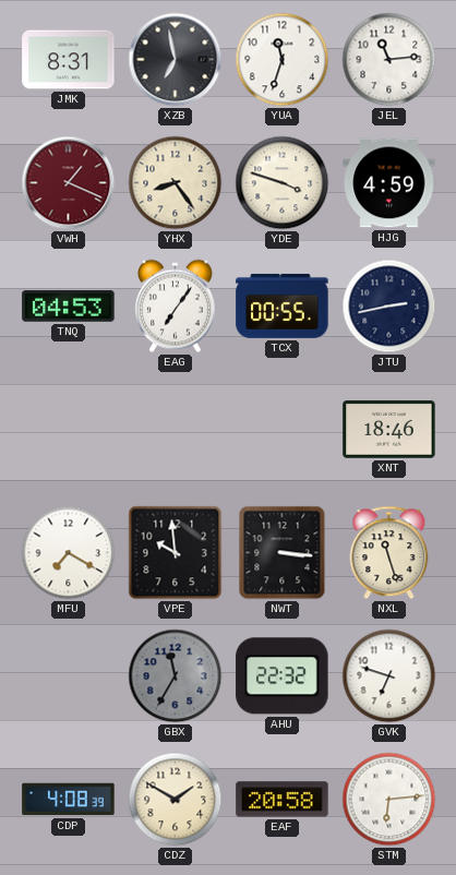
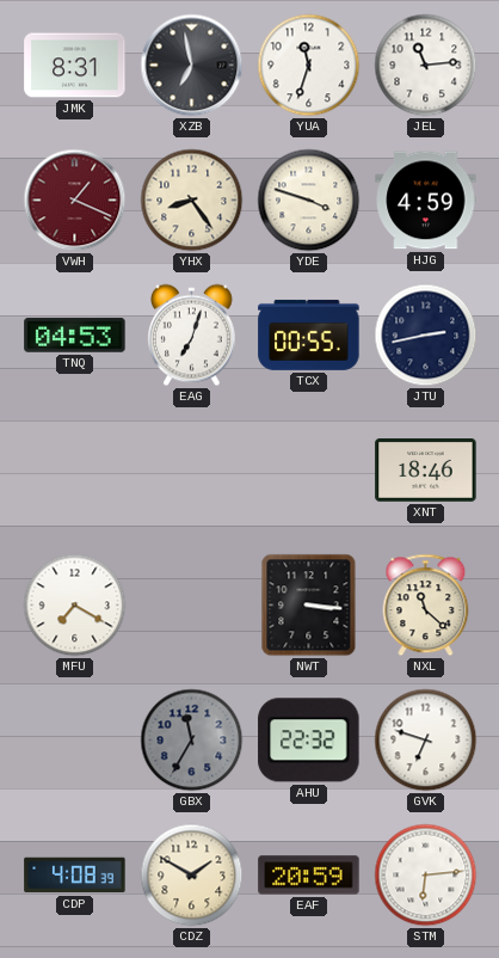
EAG: 7:06 -> 7:03 (192, 336)
VPE: 9:59 -> none (176, 553)
NXL: 11:27 -> 11:22 (426, 606)
EAF: 20:58 -> 20:59 (309, 876)
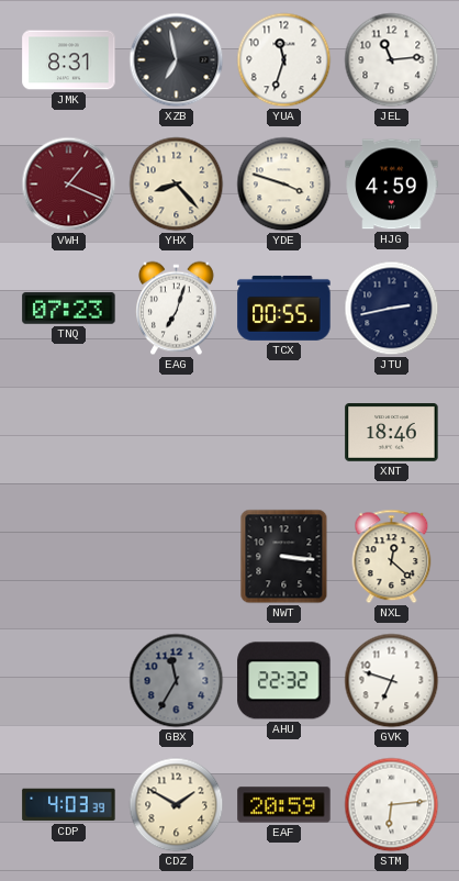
YHX: 8:24 -> 8:23 (177, 185)
TNQ: 04:53 -> 07:23 (69, 309)
MFU: 7:20 -> none (75, 606)
NXL: 11:22 -> 12:22 (392, 557)
CDP: 4:08 -> 4:03 (69, 805)
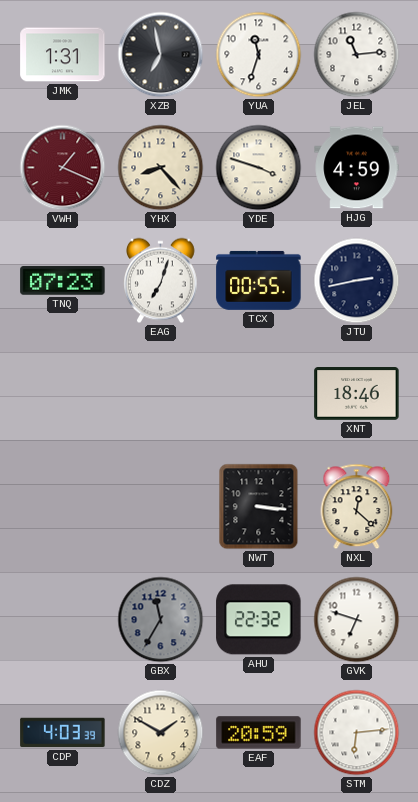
JMK: 8:31 -> 1:31 (63, 55)
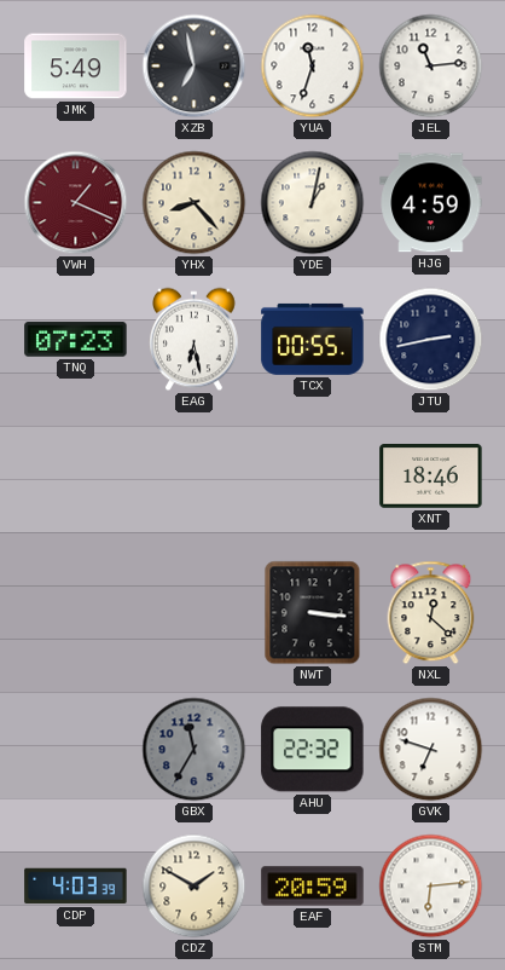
JMK: 1:31 -> 5:49 (76, 67)
YDE: 3:48 -> 1:02 (313, 203)
EAG: 7:03 -> 6:28 (195, 340)
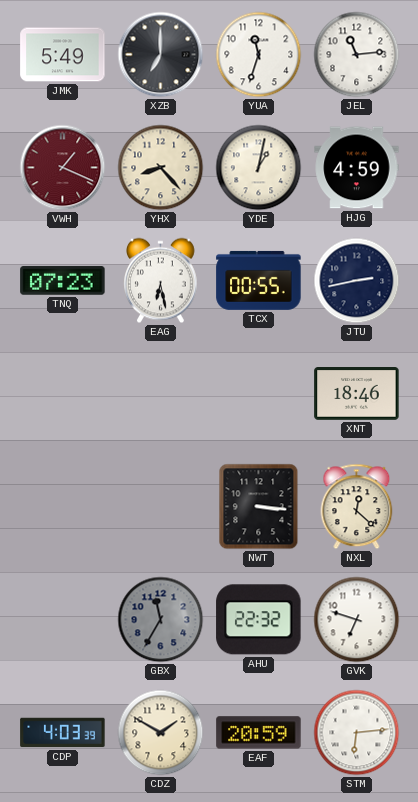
XZB: 6:58 -> 7:00 (161, 55)
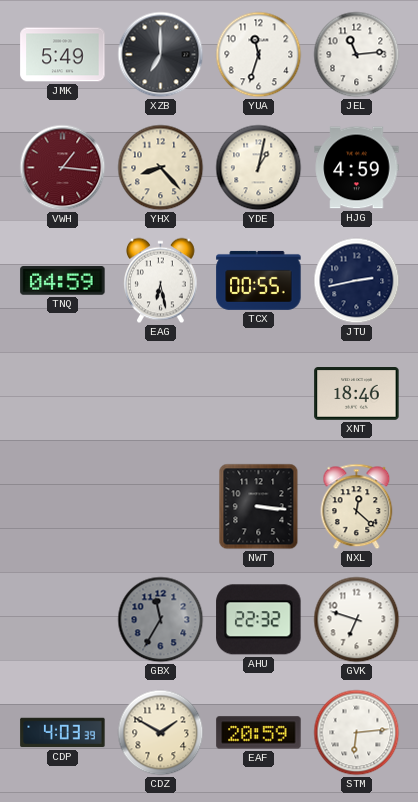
VWH: 1:19 -> 1:16 (63, 168)
TNQ: 07:23 -> 04:59 (63, 281)
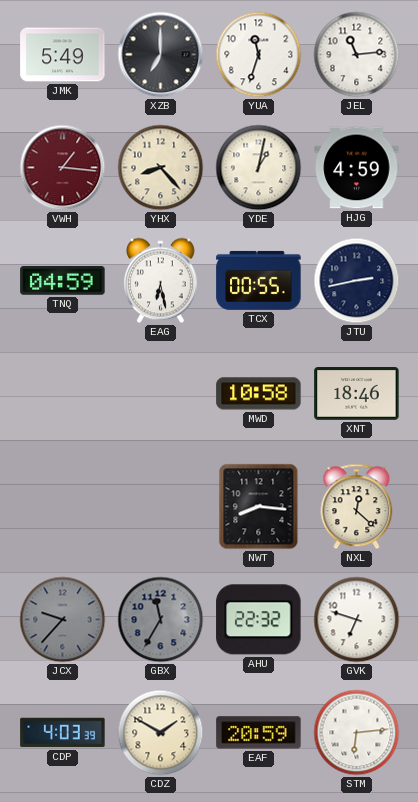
MWD: none -> 10:58 (259, 394)
NWT: 3:16 -> 8:16 (259, 507)
JCX: none -> 9:37 (63, 620)
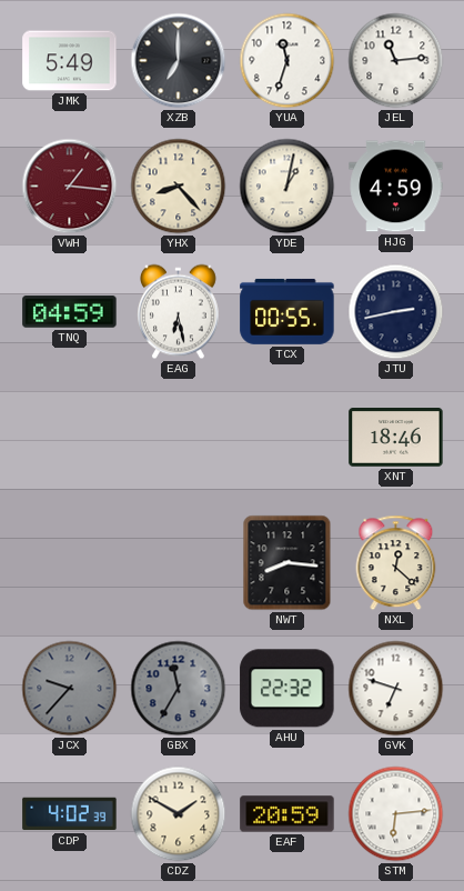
MWD: 10:58 -> none (259, 394)
CDP: 4:03 -> 4:02 (70, 814)
